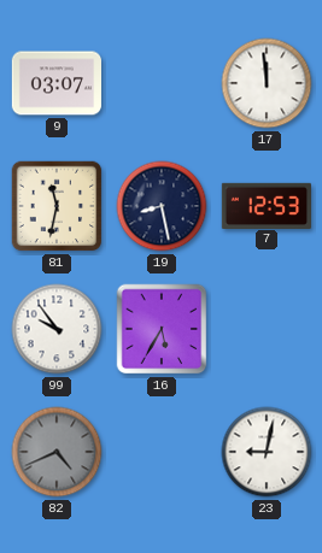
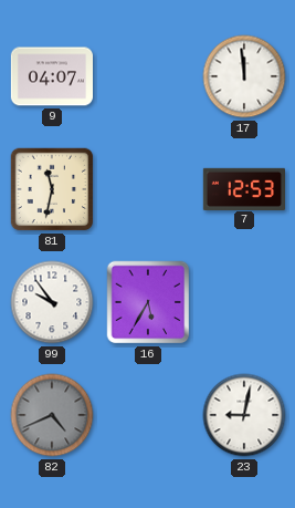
9: 03:07 -> 04:07 (51, 76)
19: 8:28 -> none (162, 206)
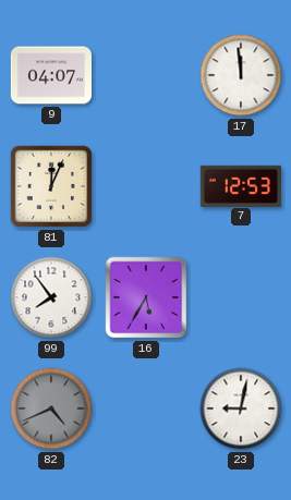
81: 11:32 -> 12:04 (51, 186)
99: 9:54 -> 7:54 (51, 297)
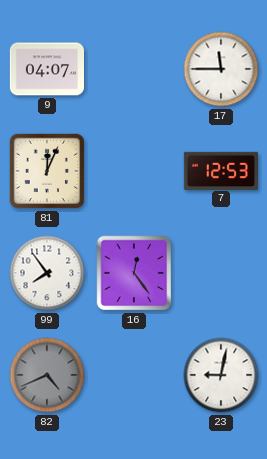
17: 11:59 -> 11:45 (221, 69)
16: 5:35 -> 12:24 (134, 273)
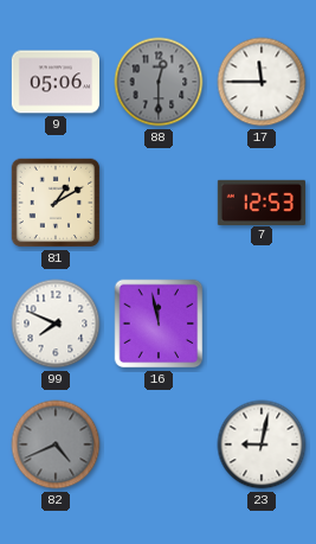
9: 04:07 -> 05:06 (54, 82)
88: none -> 12:30 (159, 82)
81: 12:04 -> 1:10 (56, 203)
99: 7:54 -> 7:49 (56, 324)
16: 12:24 -> 11:58 (159, 324)
